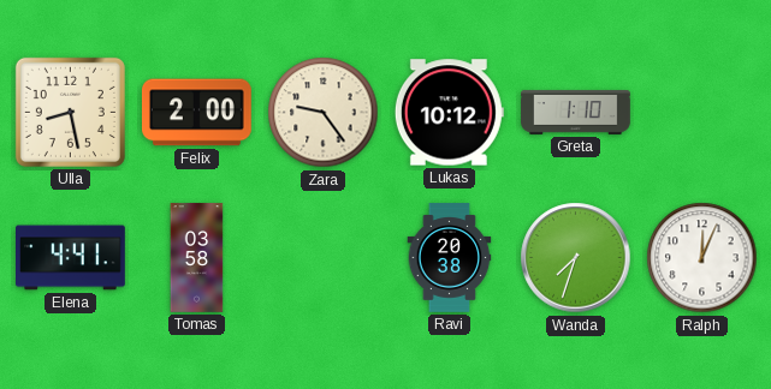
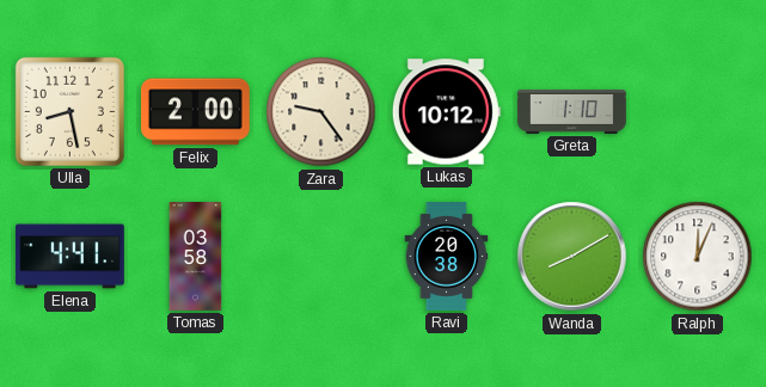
Wanda: 7:33 -> 8:10 (572, 257)
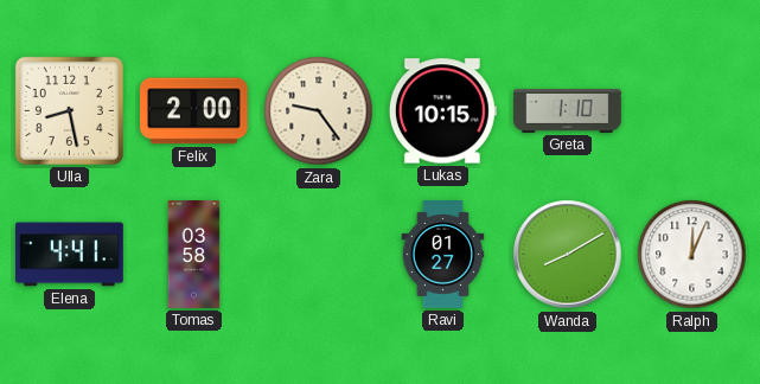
Lukas: 10:12 -> 10:15 (442, 111)
Ravi: 20:38 -> 01:27 (443, 255)
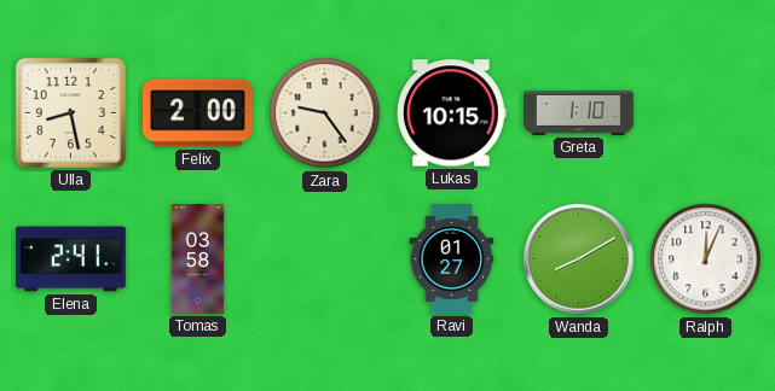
Elena: 4:41 -> 2:41 (71, 259)
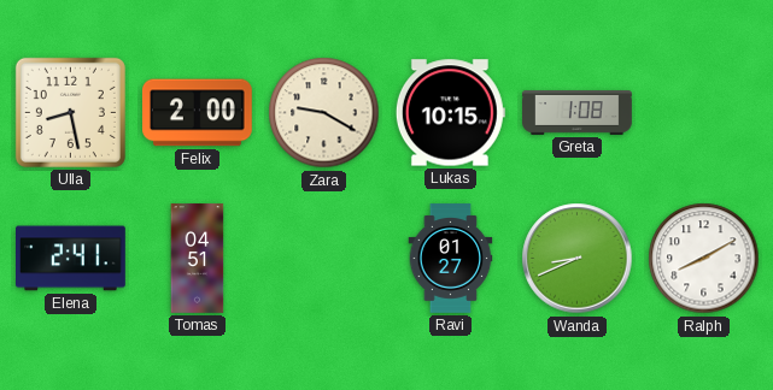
Zara: 9:24 -> 9:20 (324, 113)
Greta: 1:10 -> 1:08 (578, 113)
Tomas: 03:58 -> 04:51 (198, 259)
Wanda: 8:10 -> 8:41 (578, 259)
Ralph: 12:04 -> 8:10 (704, 259)
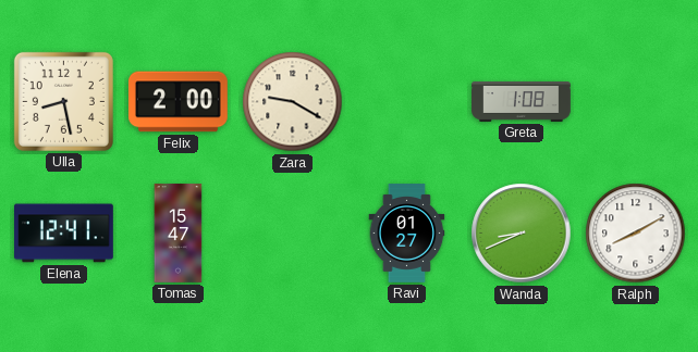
Lukas: 10:15 -> none (450, 113)
Elena: 2:41 -> 12:41 (64, 234)
Tomas: 04:51 -> 15:47 (179, 234)
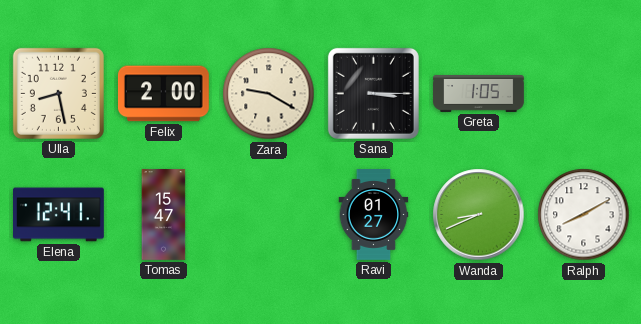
Sana: none -> 3:15 (373, 93)
Greta: 1:08 -> 1:05 (479, 94)
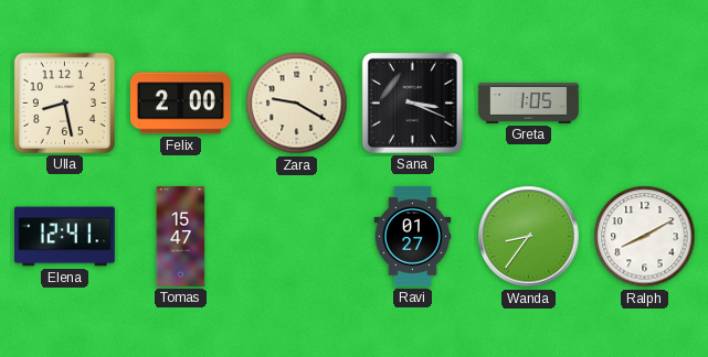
Sana: 3:15 -> 3:19 (412, 102)
Wanda: 8:41 -> 8:36 (529, 237)
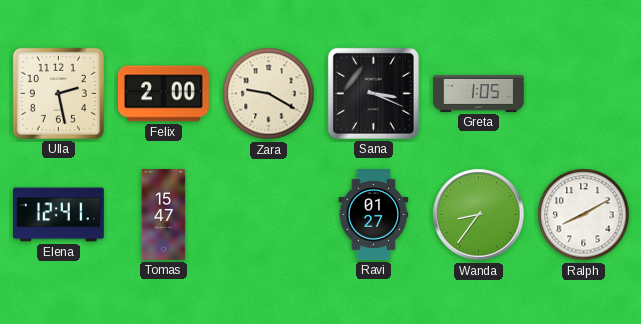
Ulla: 8:28 -> 2:28 (58, 93)
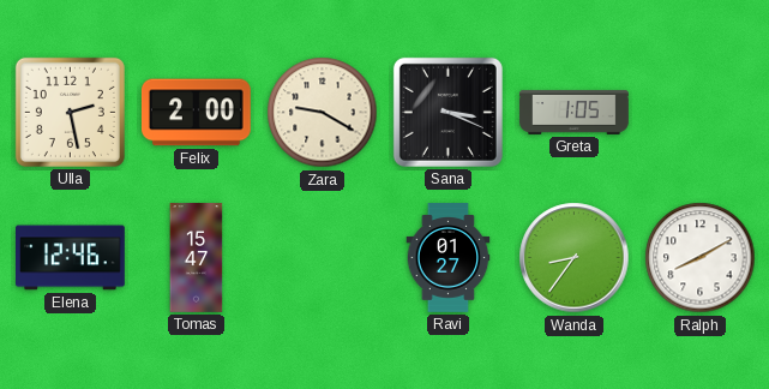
Elena: 12:41 -> 12:46 (71, 258)
